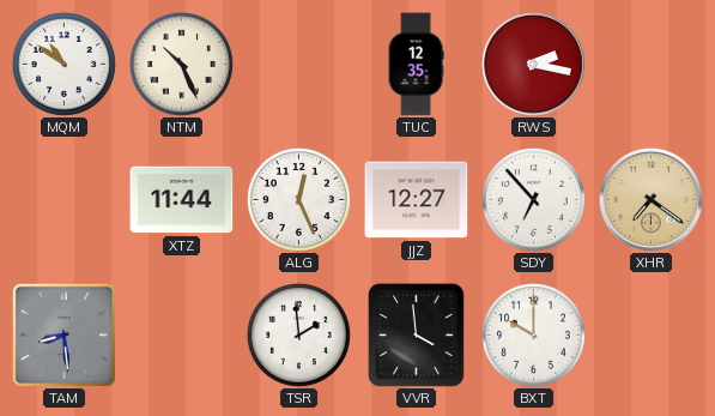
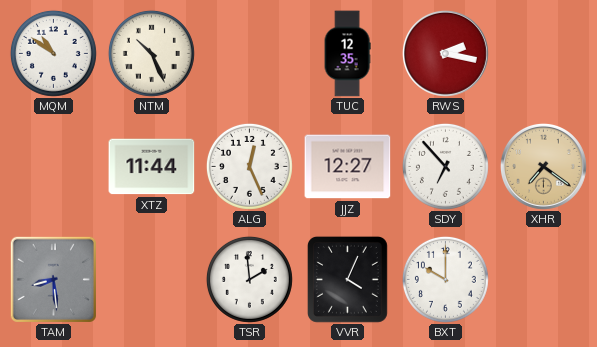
VVR: 3:59 -> 4:04 (347, 279)
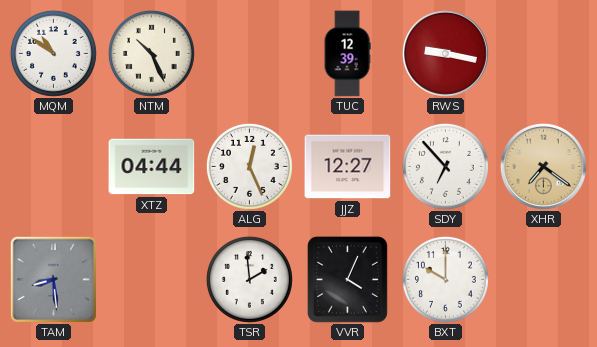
TUC: 12:35 -> 12:39 (347, 54)
RWS: 2:17 -> 9:17 (445, 53)
XTZ: 11:44 -> 04:44 (152, 167)
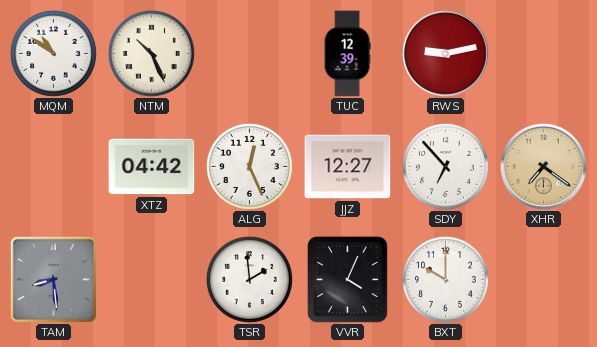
RWS: 9:17 -> 9:13 (445, 53)
XTZ: 04:44 -> 04:42 (152, 167)
